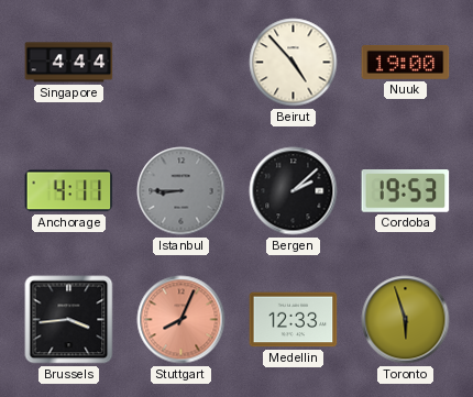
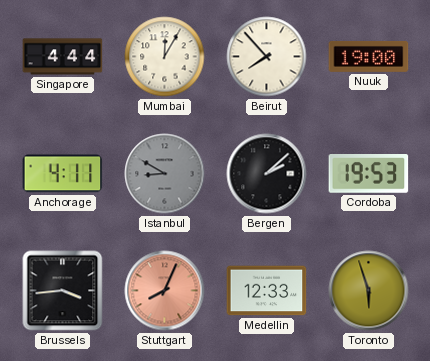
Mumbai: none -> 12:05 (165, 57)
Beirut: 4:53 -> 7:53 (267, 57)
Istanbul: 8:45 -> 8:50 (165, 174)
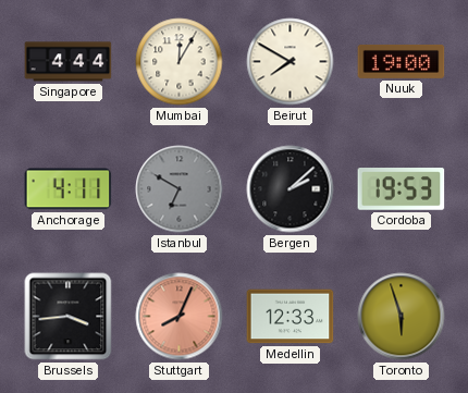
Beirut: 7:53 -> 7:50 (291, 62)
Istanbul: 8:50 -> 6:50 (180, 189)
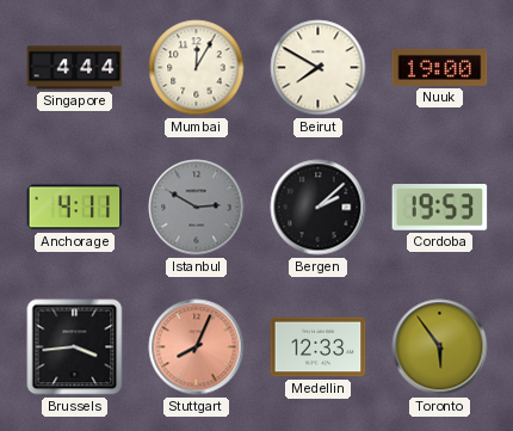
Istanbul: 6:50 -> 2:50 (197, 208)
Toronto: 5:57 -> 5:54 (440, 347)
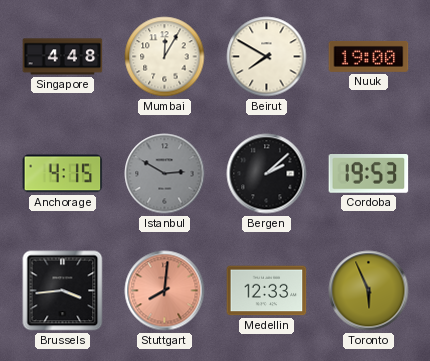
Singapore: 4:44 -> 4:48 (63, 57)
Anchorage: 4:11 -> 4:15 (63, 174)
Stuttgart: 8:04 -> 8:01 (165, 291)
Toronto: 5:54 -> 5:56 (369, 291)
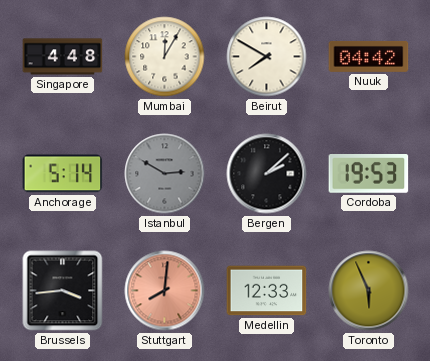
Nuuk: 19:00 -> 04:42 (369, 56)
Anchorage: 4:15 -> 5:14 (63, 174)
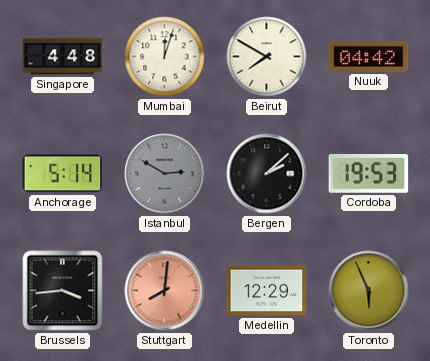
Mumbai: 12:05 -> 12:03 (165, 57)
Medellin: 12:33 -> 12:29 (267, 291)
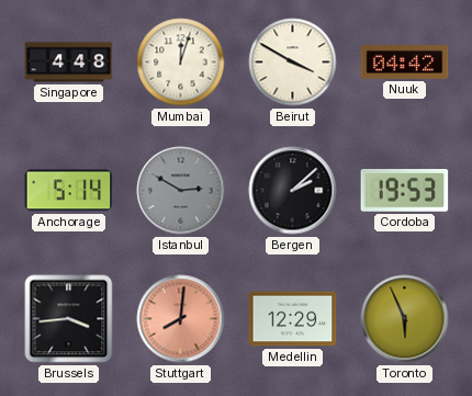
Beirut: 7:50 -> 3:50 (293, 63)
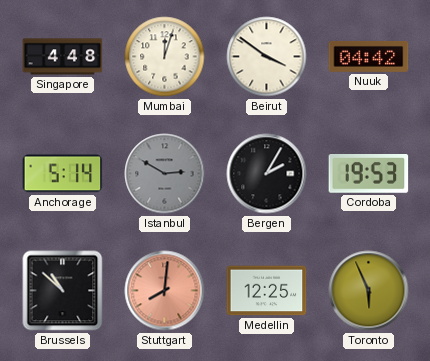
Beirut: 3:50 -> 3:51 (267, 57)
Bergen: 2:08 -> 2:05 (267, 174)
Brussels: 3:44 -> 10:52 (63, 291)
Medellin: 12:29 -> 12:25 (267, 291)
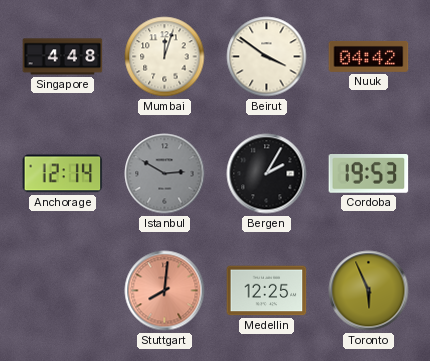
Anchorage: 5:14 -> 12:14 (63, 174)
Brussels: 10:52 -> none (63, 291)
